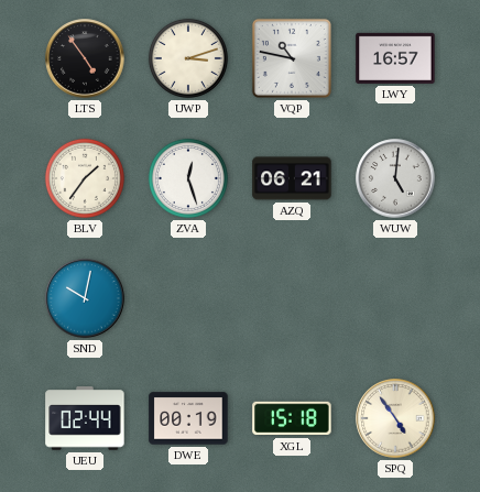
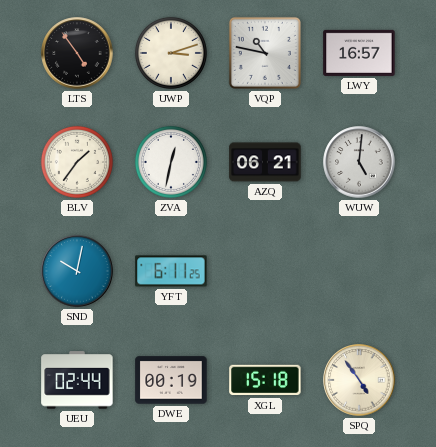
ZVA: 12:27 -> 12:32 (171, 162)
YFT: none -> 6:11 (171, 271)
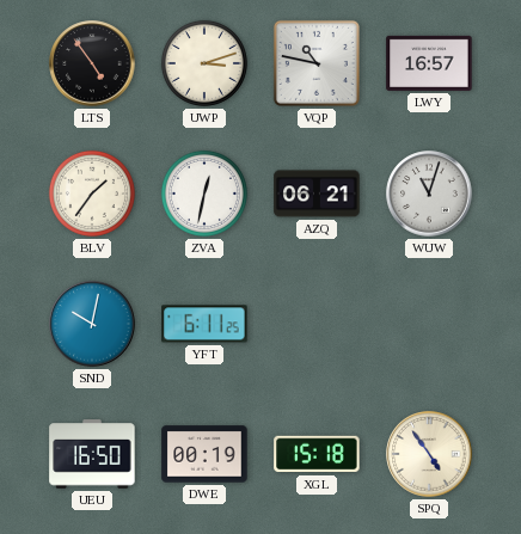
WUW: 5:01 -> 11:03 (429, 194)
UEU: 02:44 -> 16:50 (92, 454)
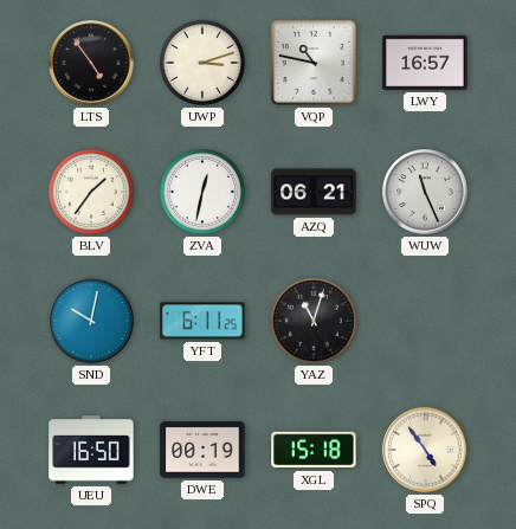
WUW: 11:03 -> 11:26 (425, 192)
YAZ: none -> 11:03 (314, 321)
